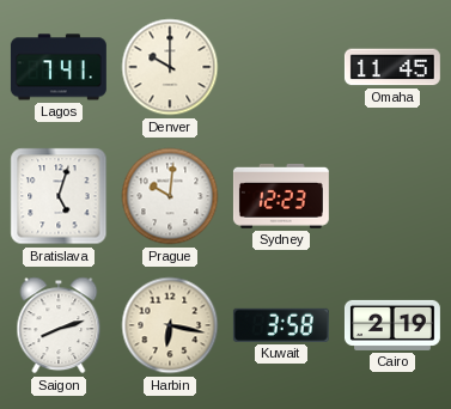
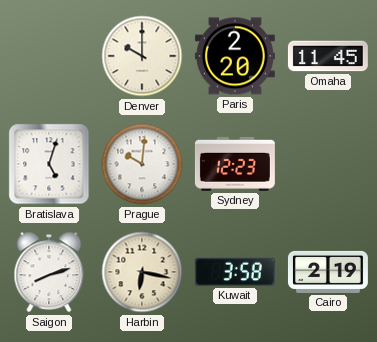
Lagos: 7:41 -> none (59, 67)
Paris: none -> 2:20 (235, 56)
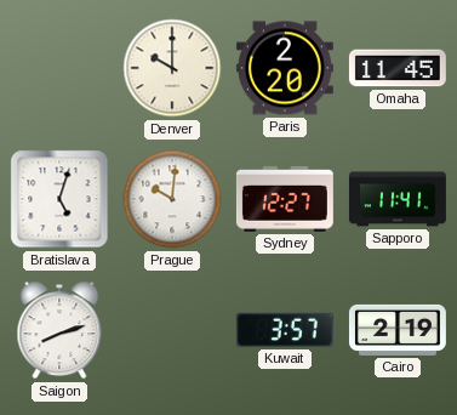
Sydney: 12:23 -> 12:27 (285, 199)
Sapporo: none -> 11:41 (398, 199)
Harbin: 6:17 -> none (142, 272)
Kuwait: 3:58 -> 3:57 (285, 330)
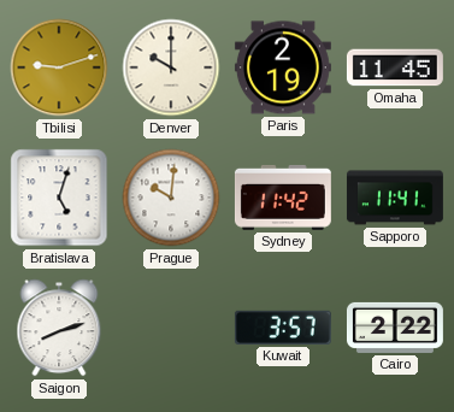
Tbilisi: none -> 9:12 (59, 67)
Paris: 2:20 -> 2:19 (283, 67)
Sydney: 12:27 -> 11:42 (283, 198)
Cairo: 2:19 -> 2:22 (395, 328)
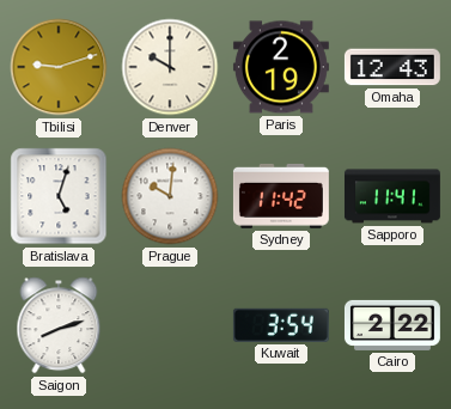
Omaha: 11:45 -> 12:43 (392, 67)
Kuwait: 3:57 -> 3:54 (281, 325)
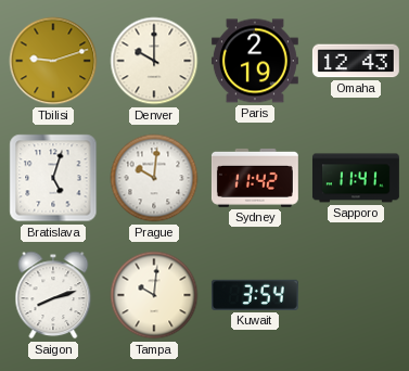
Tampa: none -> 10:01 (154, 295)
Cairo: 2:22 -> none (392, 325)
